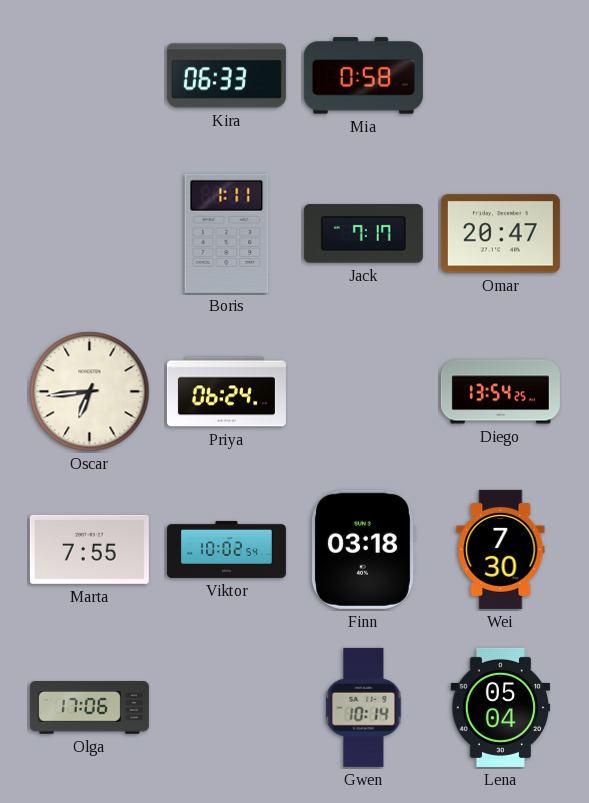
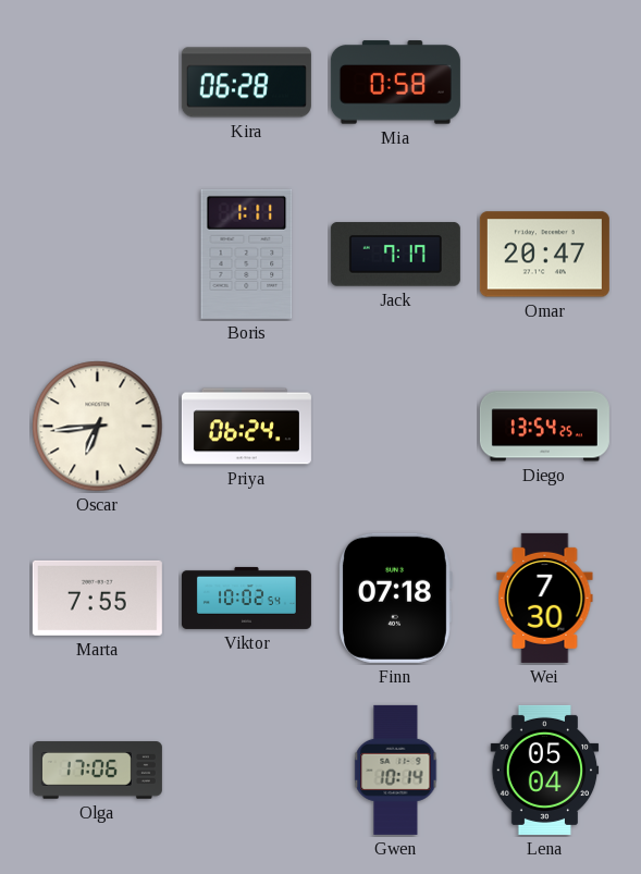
Kira: 06:33 -> 06:28 (246, 83)
Finn: 03:18 -> 07:18 (396, 598)
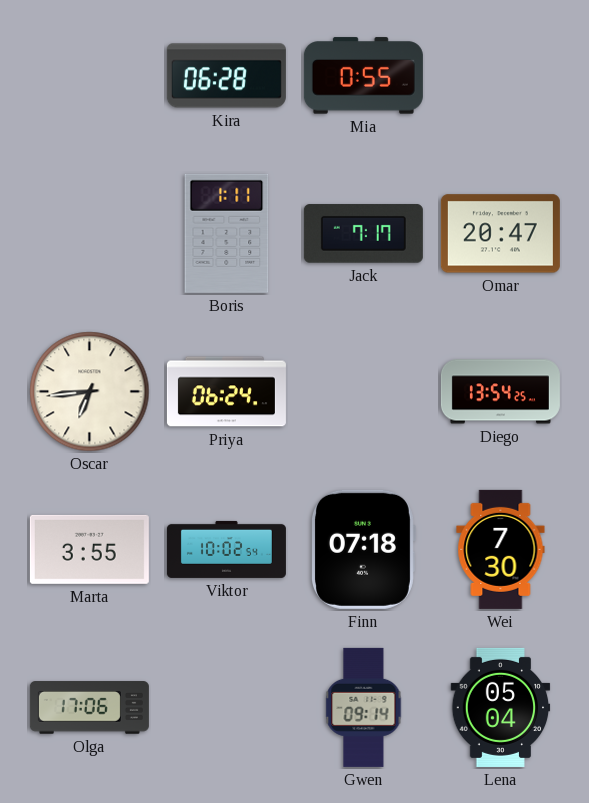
Mia: 0:58 -> 0:55 (363, 76)
Marta: 7:55 -> 3:55 (89, 549)
Gwen: 10:14 -> 09:14 (364, 707)
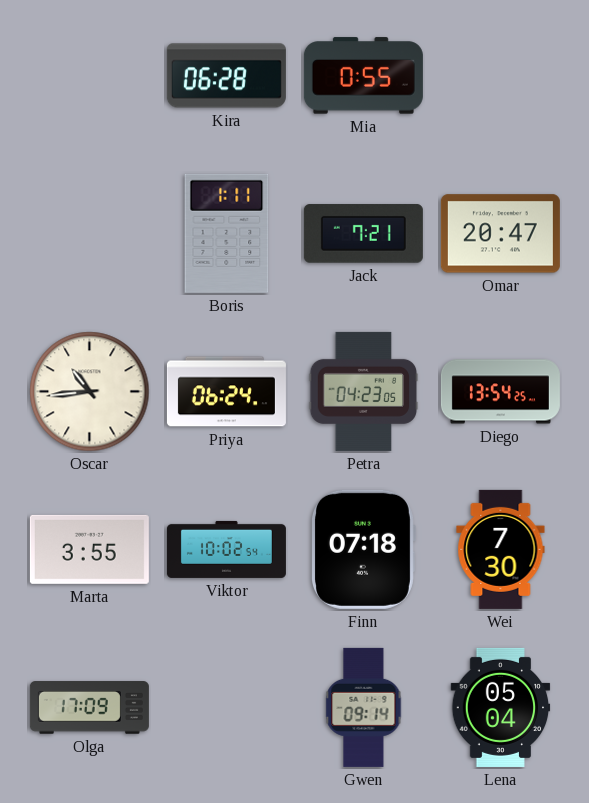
Jack: 7:17 -> 7:21 (363, 234)
Oscar: 6:44 -> 10:44 (90, 392)
Petra: none -> 04:23 (364, 391)
Olga: 17:06 -> 17:09 (89, 708)
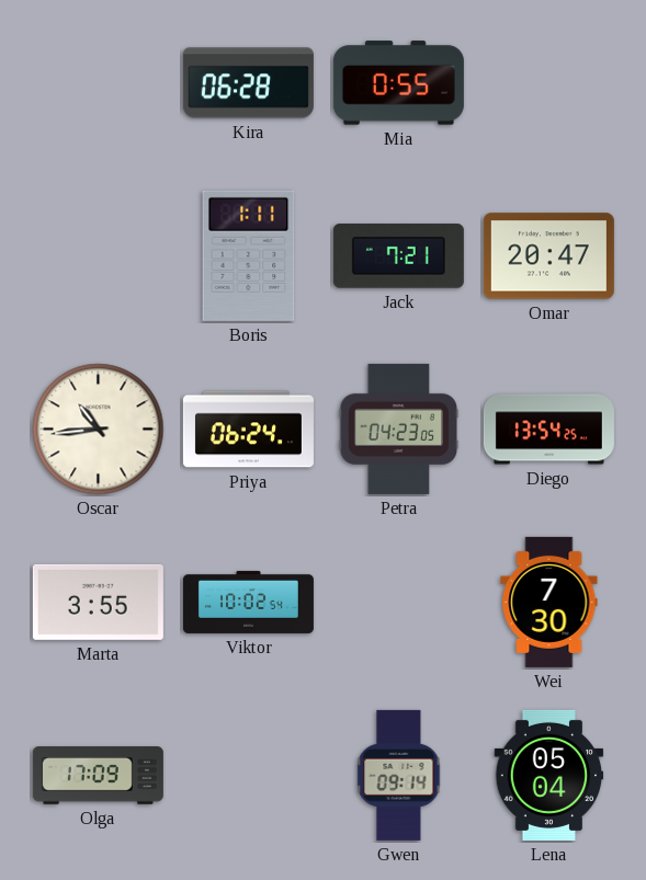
Finn: 07:18 -> none (364, 549)
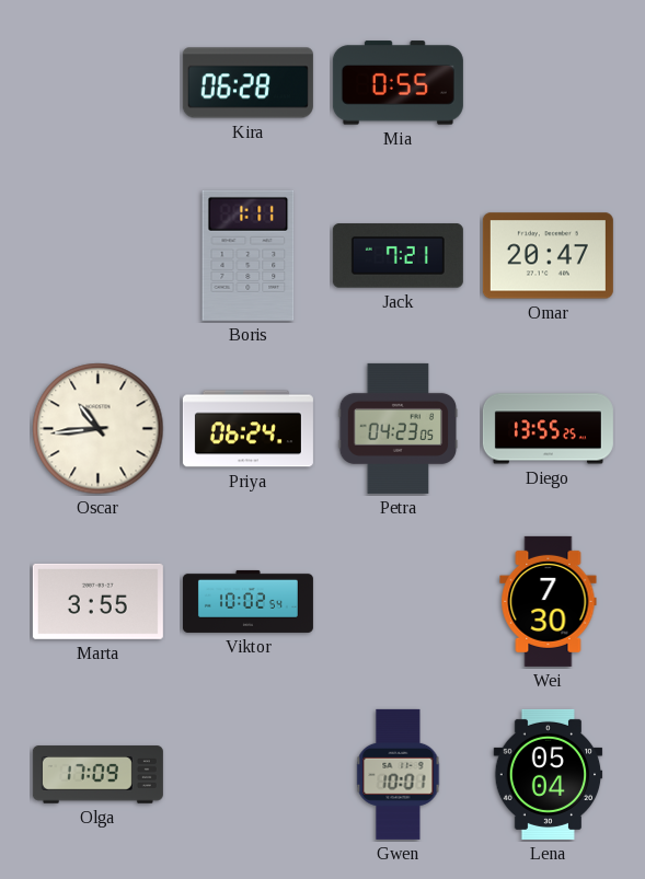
Diego: 13:54 -> 13:55 (548, 429)
Gwen: 09:14 -> 10:01 (399, 774)
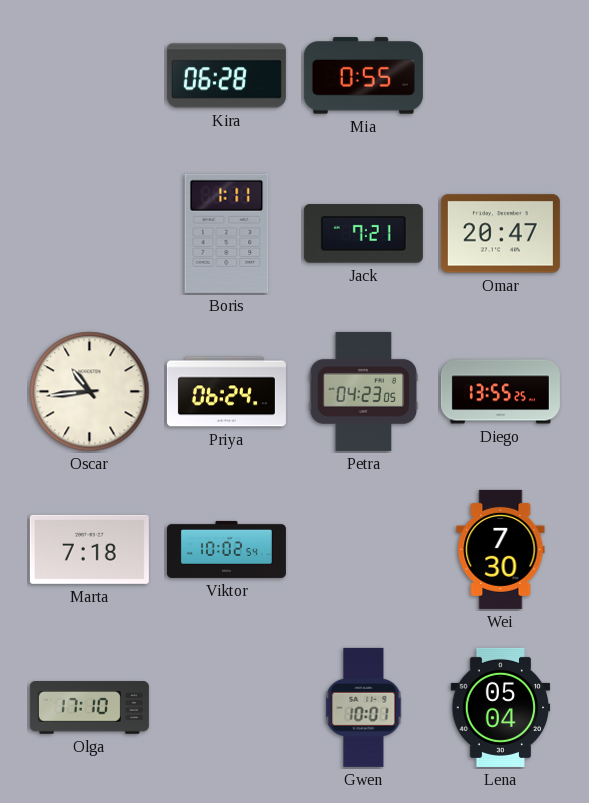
Marta: 3:55 -> 7:18 (89, 549)
Olga: 17:09 -> 17:10 (89, 708)
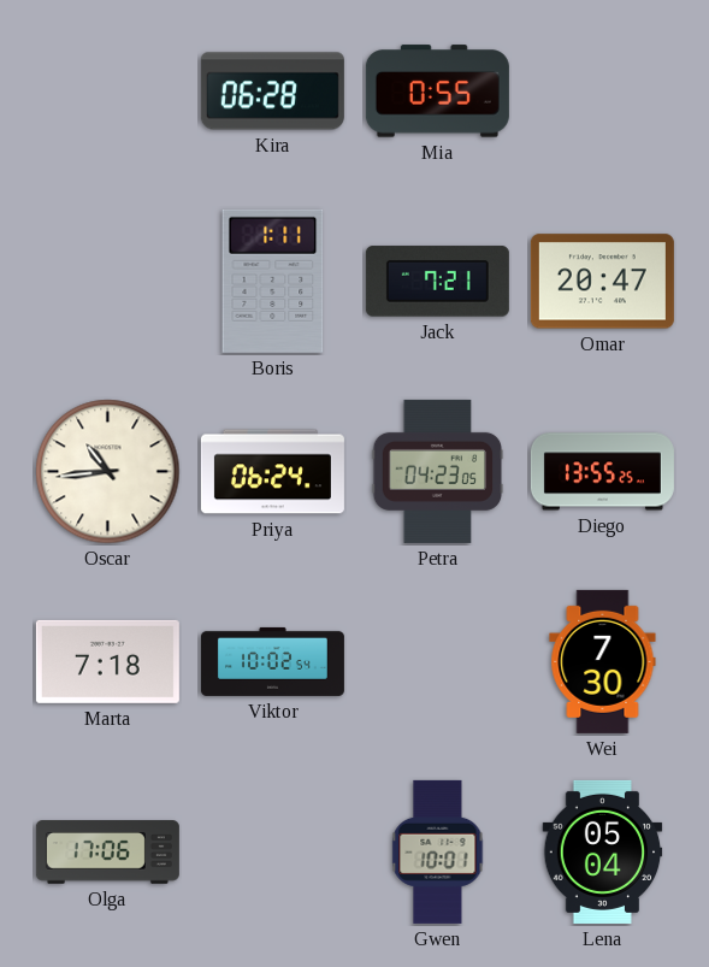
Olga: 17:10 -> 17:06 (107, 853)
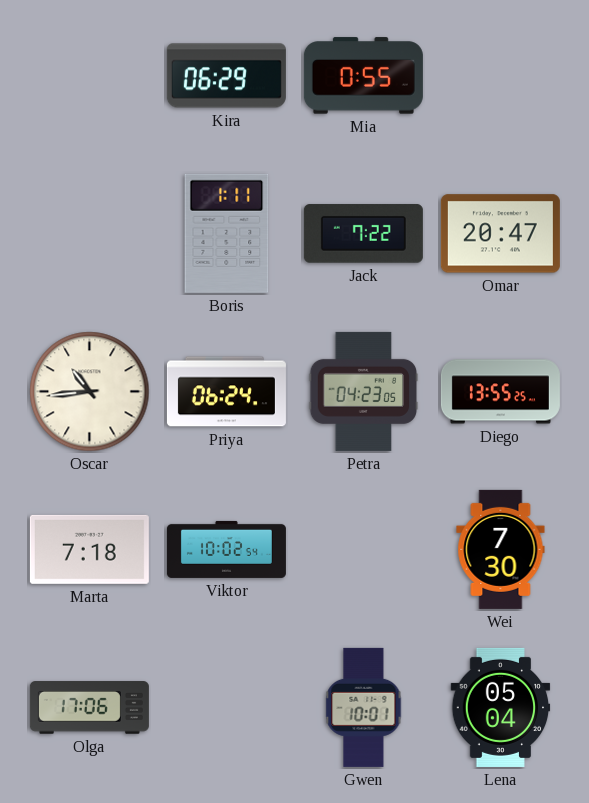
Kira: 06:28 -> 06:29 (226, 76)
Jack: 7:21 -> 7:22 (363, 234)
